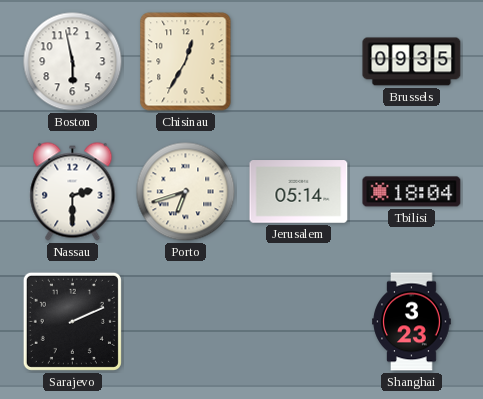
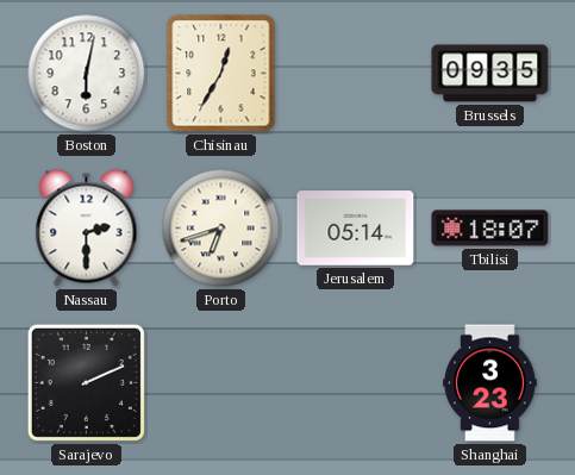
Boston: 5:58 -> 6:02 (87, 74)
Tbilisi: 18:04 -> 18:07 (490, 229)
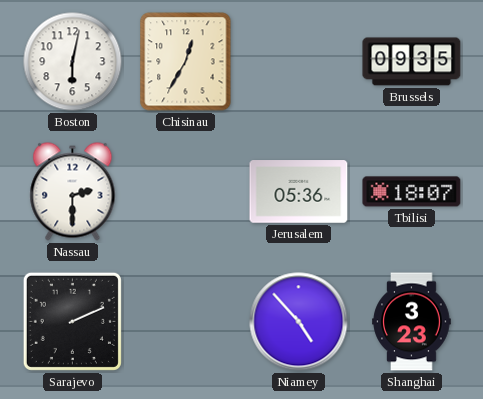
Porto: 6:42 -> none (221, 229)
Jerusalem: 05:14 -> 05:36 (299, 192)
Niamey: none -> 4:53 (299, 322)
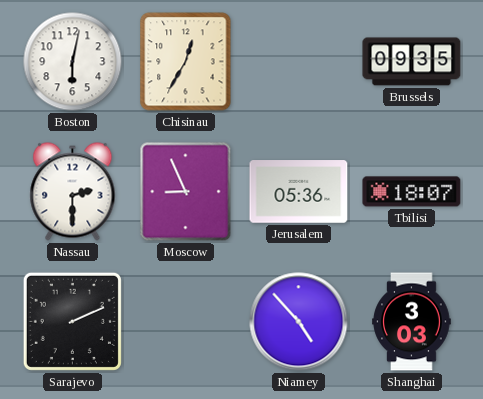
Moscow: none -> 8:56 (186, 192)
Shanghai: 3:23 -> 3:03 (412, 322)
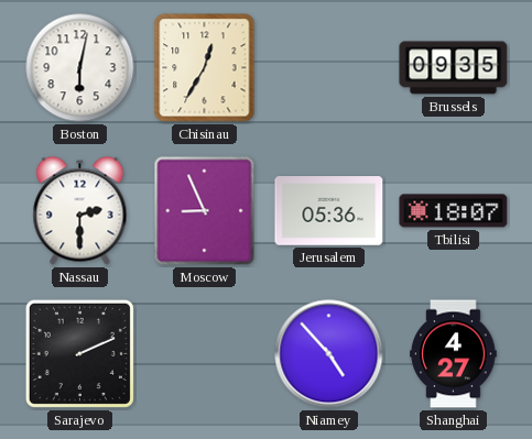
Shanghai: 3:03 -> 4:27 (454, 354)
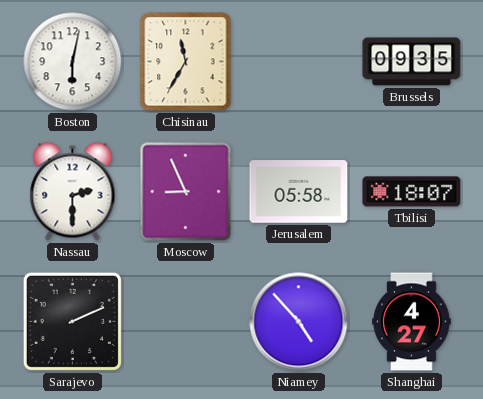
Chisinau: 12:35 -> 11:35 (186, 62)
Jerusalem: 05:36 -> 05:58 (299, 192)
